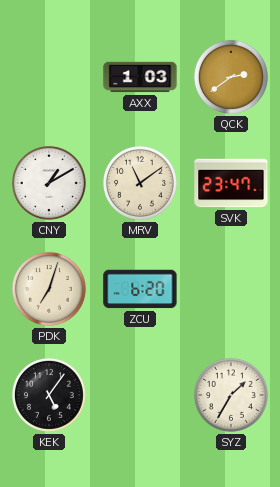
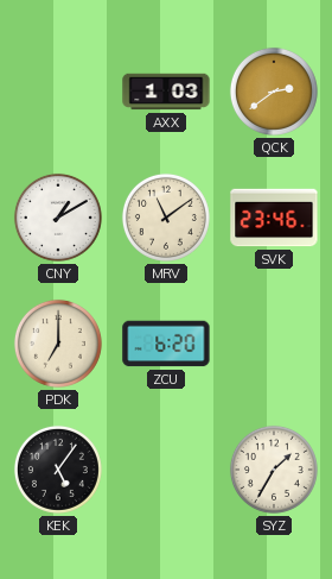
SVK: 23:47 -> 23:46 (274, 218)
PDK: 7:03 -> 7:00 (58, 344)
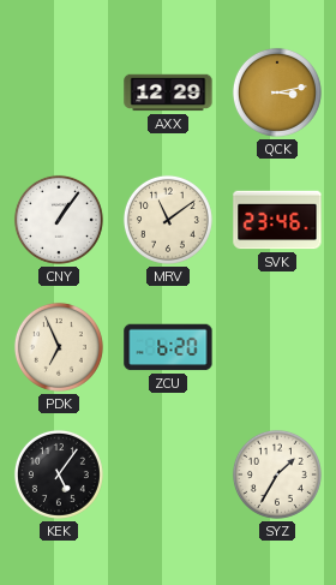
AXX: 1:03 -> 12:29 (168, 92)
QCK: 2:39 -> 3:13 (277, 92)
CNY: 1:10 -> 1:06 (59, 220)
PDK: 7:00 -> 6:56 (59, 347)
